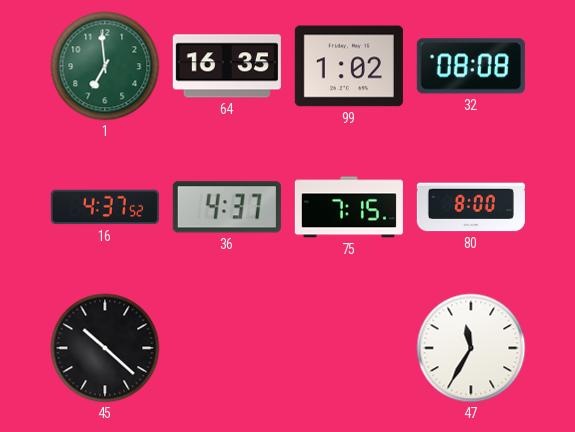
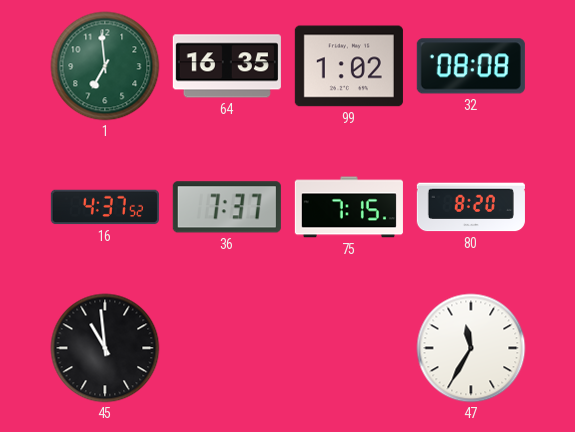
36: 4:37 -> 7:37 (227, 207)
80: 8:00 -> 8:20 (471, 207)
45: 10:22 -> 10:59 (105, 348)
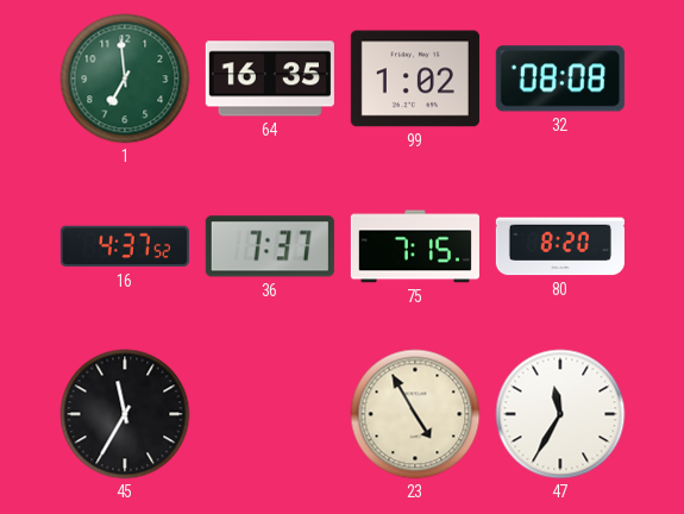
45: 10:59 -> 11:35 (125, 414)
23: none -> 4:55 (415, 414)
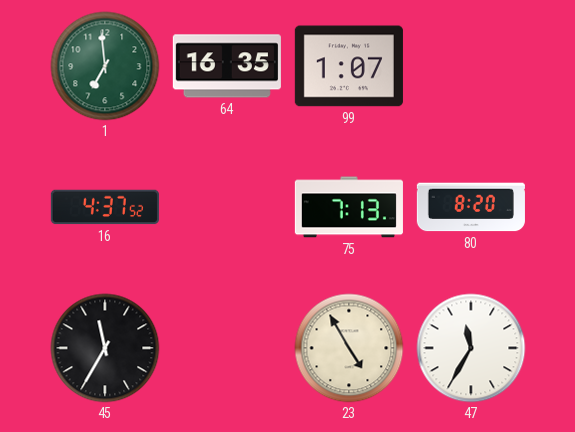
99: 1:02 -> 1:07 (349, 66)
32: 08:08 -> none (560, 79)
36: 7:37 -> none (270, 246)
75: 7:15 -> 7:13 (349, 207)
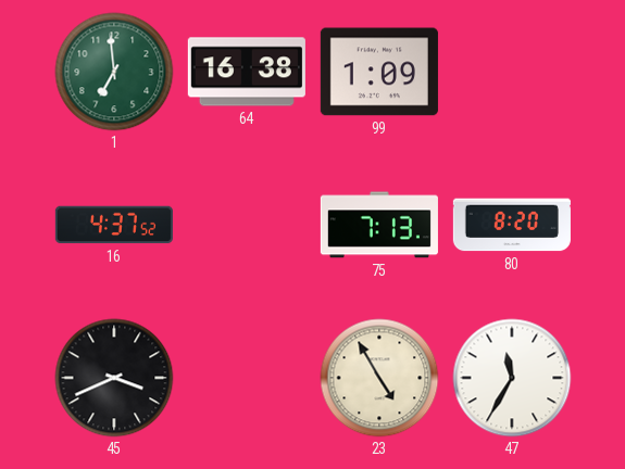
64: 16:35 -> 16:38 (247, 72)
99: 1:07 -> 1:09 (379, 72)
45: 11:35 -> 3:41 (114, 378)
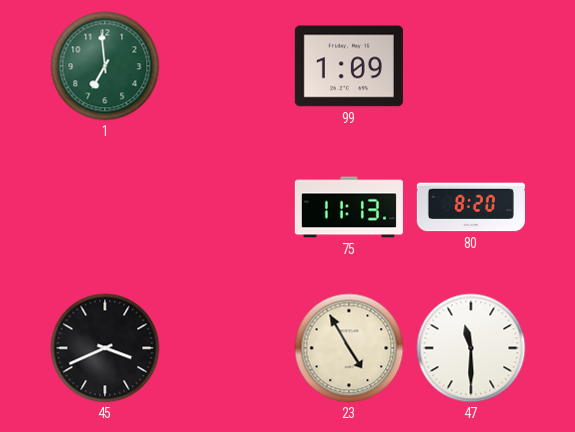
64: 16:38 -> none (247, 72)
16: 4:37 -> none (114, 225)
75: 7:13 -> 11:13 (349, 207)
47: 11:35 -> 11:30 (471, 348)
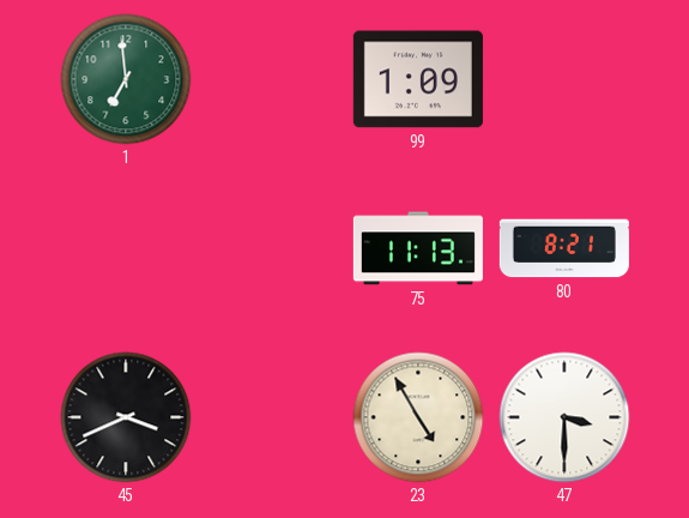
80: 8:20 -> 8:21 (564, 248)
47: 11:30 -> 3:30 (564, 417)
